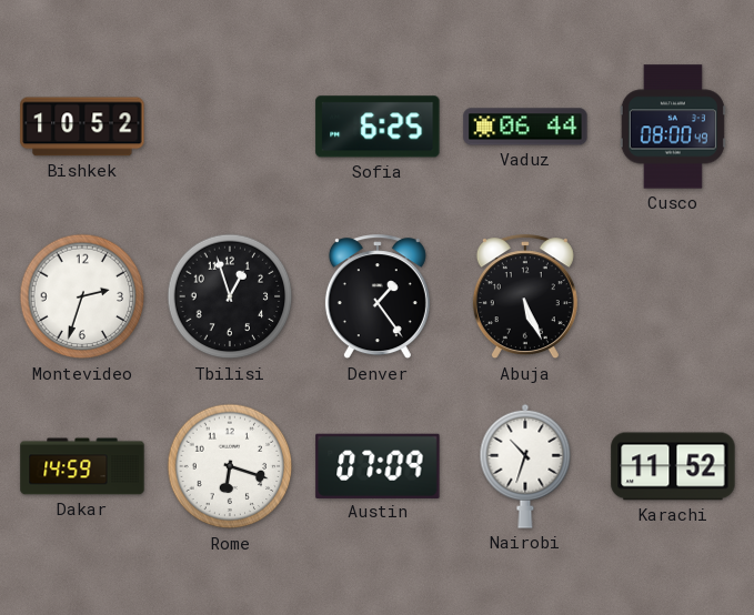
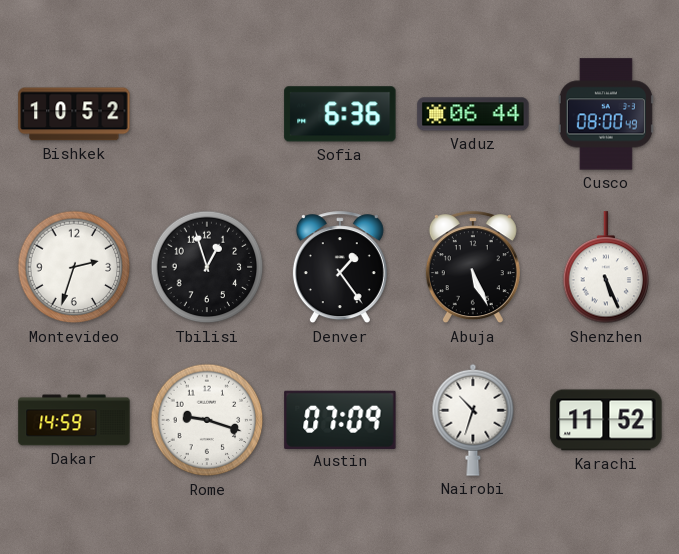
Sofia: 6:25 -> 6:36 (340, 114)
Shenzhen: none -> 5:26 (606, 268)
Rome: 6:18 -> 9:18 (207, 420)
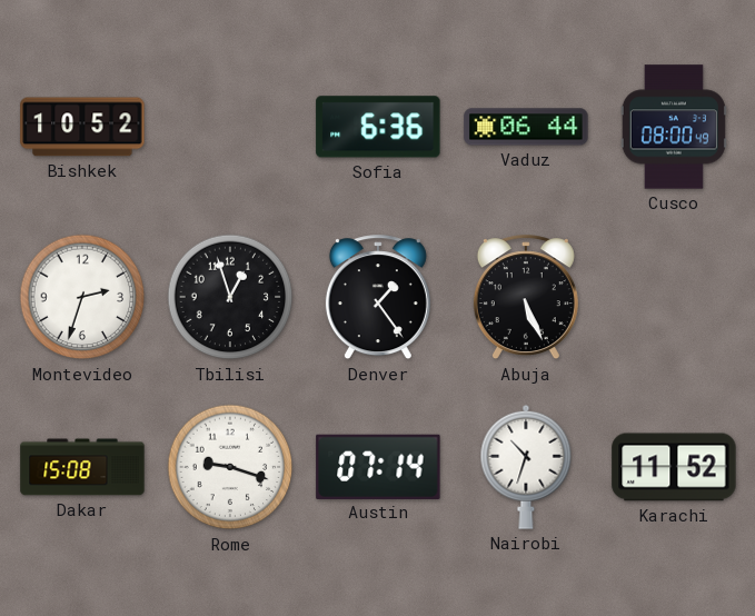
Shenzhen: 5:26 -> none (606, 268)
Dakar: 14:59 -> 15:08 (82, 467)
Austin: 07:09 -> 07:14 (378, 466)
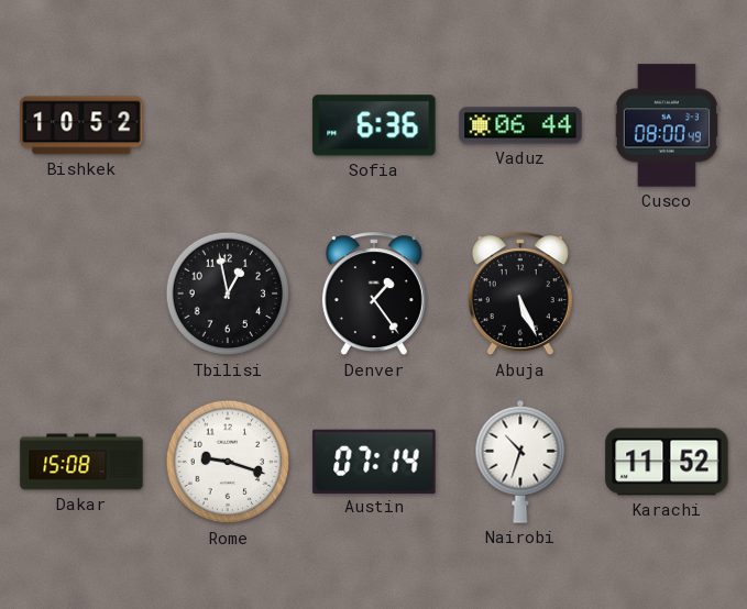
Montevideo: 2:33 -> none (82, 297)
Tbilisi: 12:57 -> 12:58 (228, 294)
